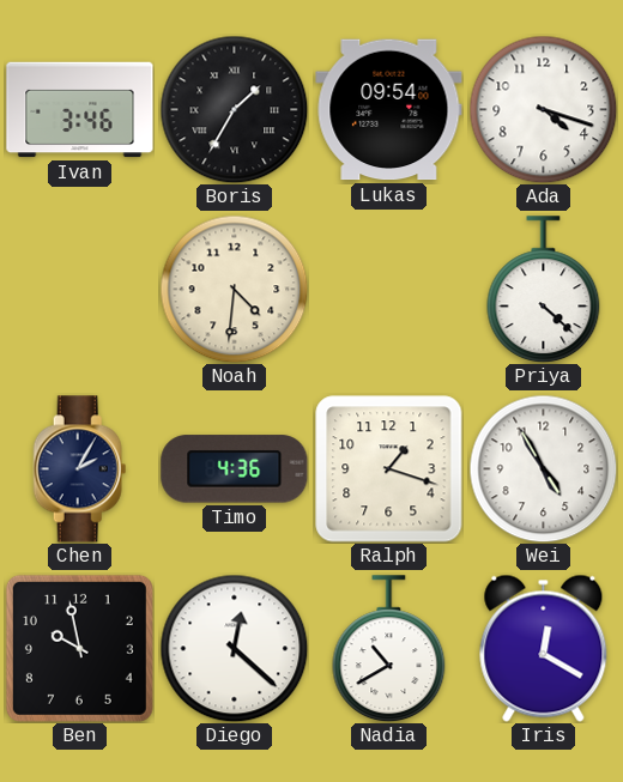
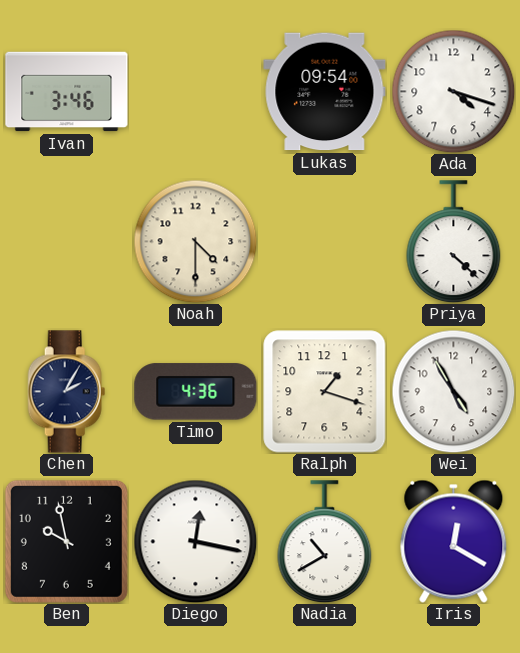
Boris: 1:35 -> none (234, 109)
Noah: 4:31 -> 4:30 (195, 241)
Diego: 12:22 -> 12:17 (195, 541)
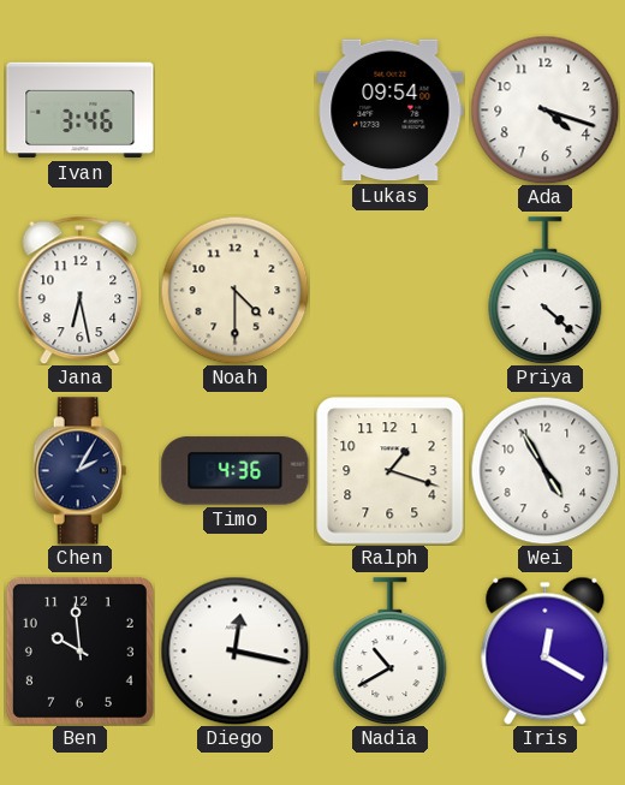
Jana: none -> 6:28 (81, 290)
Ben: 9:58 -> 9:59 (79, 650)
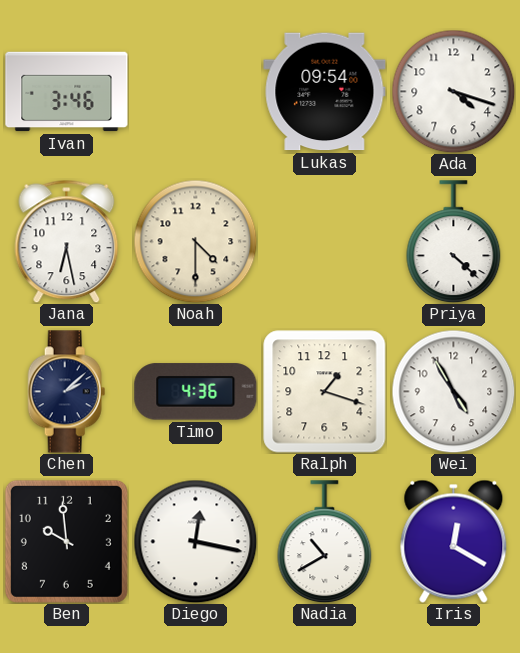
Chen: 2:05 -> 2:08 (67, 392)
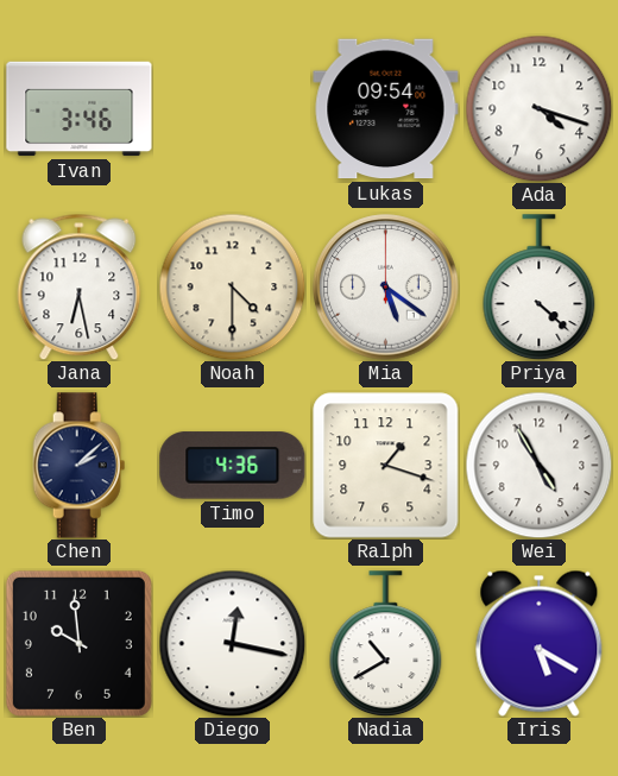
Mia: none -> 5:21 (386, 288)
Iris: 12:20 -> 5:20 (540, 643)
